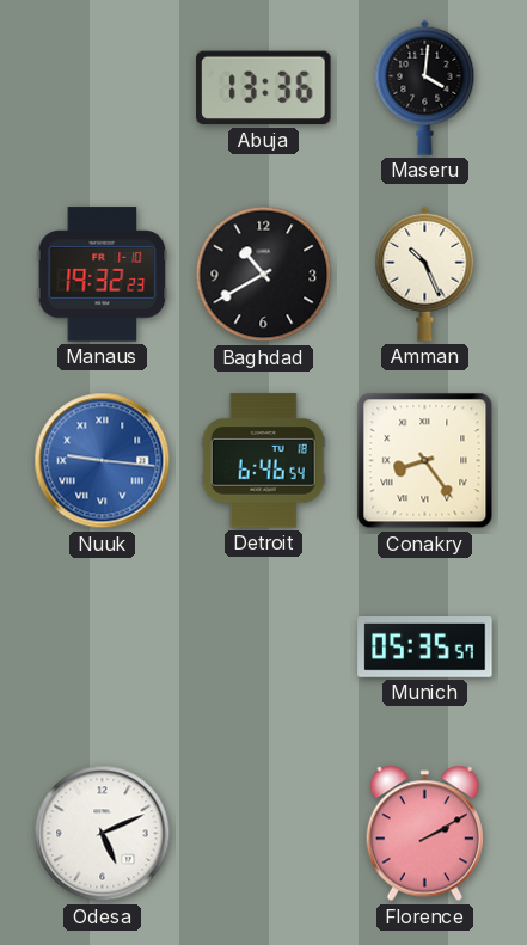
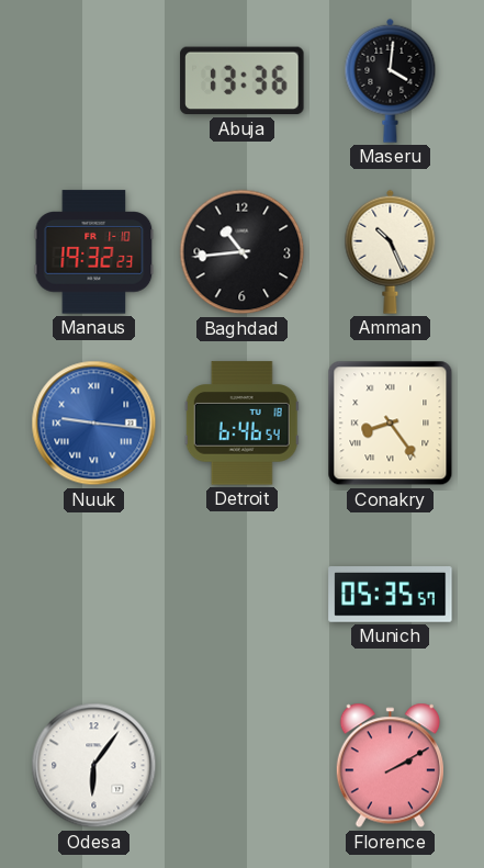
Baghdad: 10:40 -> 10:44 (243, 252)
Odesa: 5:11 -> 6:06 (94, 766)
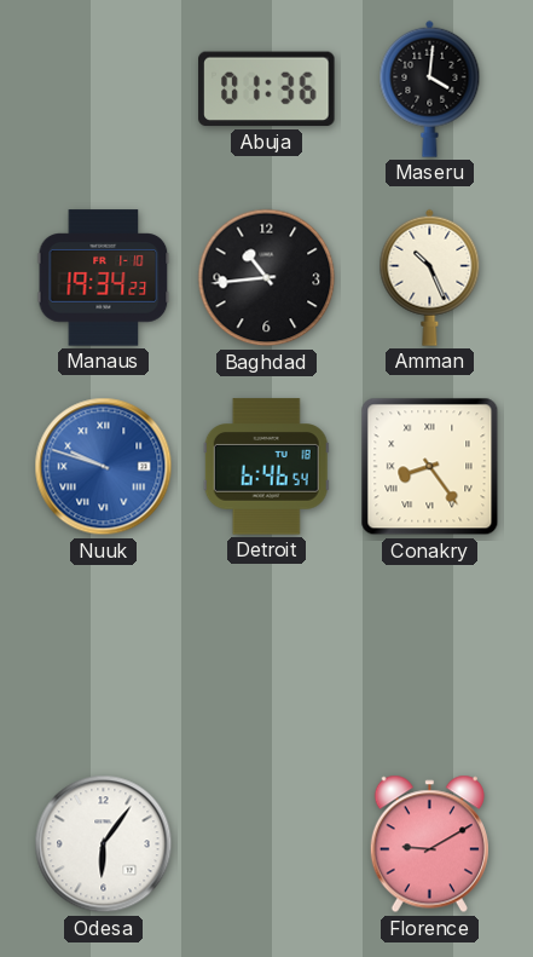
Abuja: 13:36 -> 01:36 (267, 90)
Manaus: 19:32 -> 19:34 (104, 278)
Nuuk: 9:16 -> 9:48 (104, 467)
Munich: 05:35 -> none (391, 595)
Florence: 2:10 -> 9:10 (429, 844)
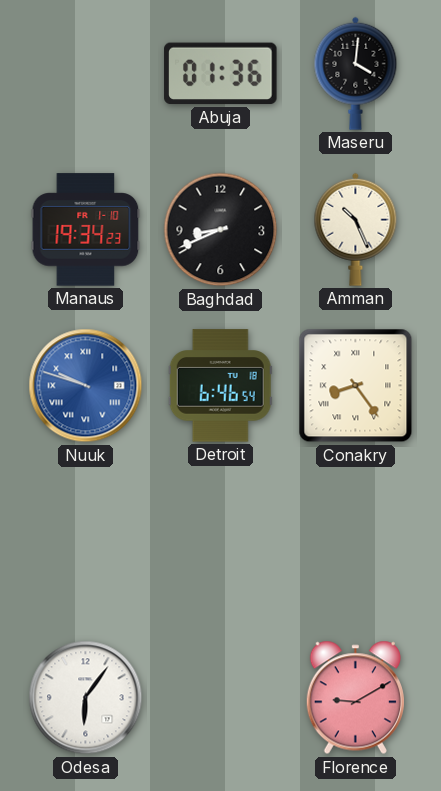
Baghdad: 10:44 -> 8:41 (221, 230)
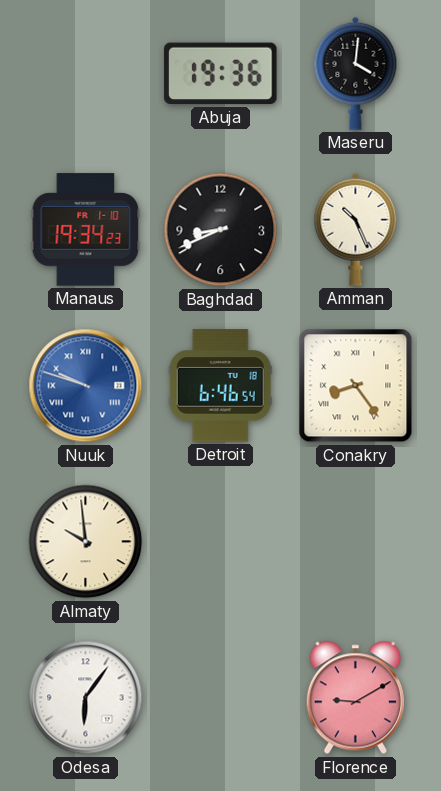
Abuja: 01:36 -> 19:36 (221, 74)
Almaty: none -> 9:59 (86, 542)
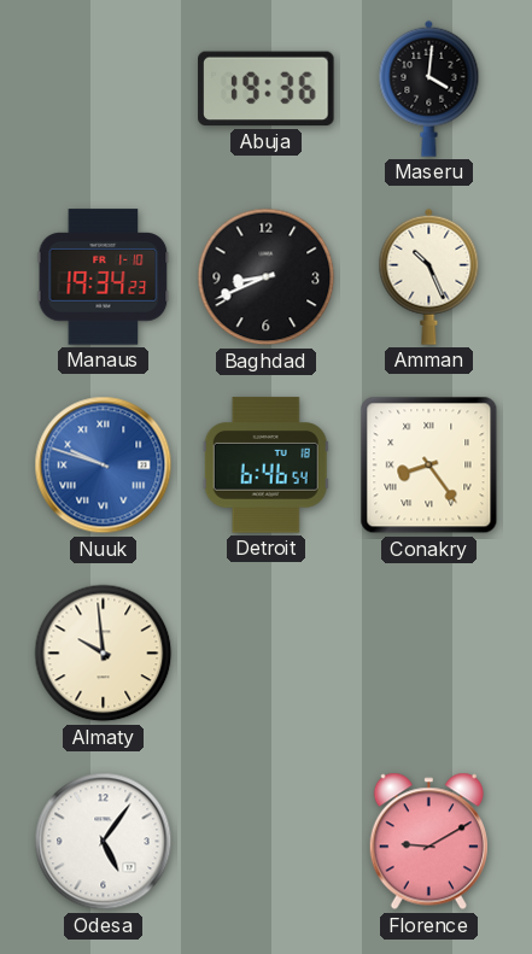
Odesa: 6:06 -> 5:06 (104, 842)
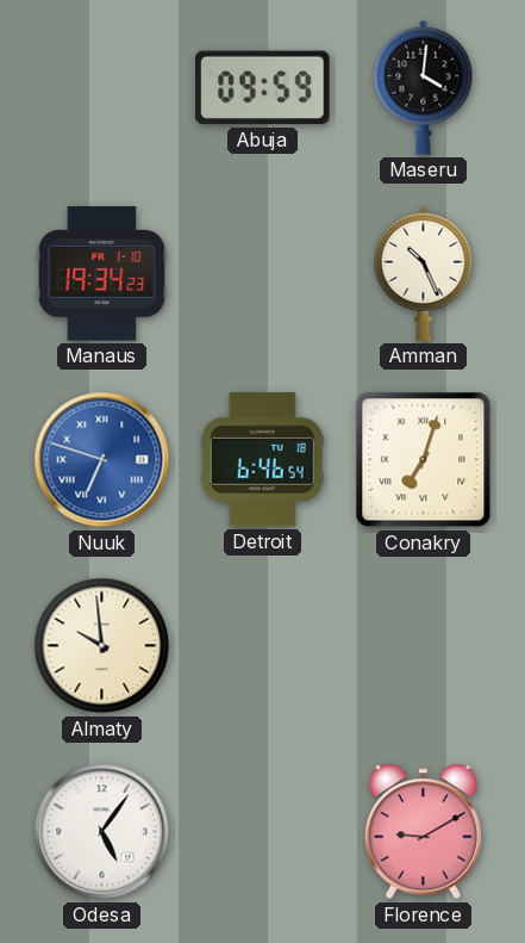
Abuja: 19:36 -> 09:59 (263, 88)
Baghdad: 8:41 -> none (267, 277)
Nuuk: 9:48 -> 6:48 (102, 460)
Conakry: 8:24 -> 7:03 (424, 460)
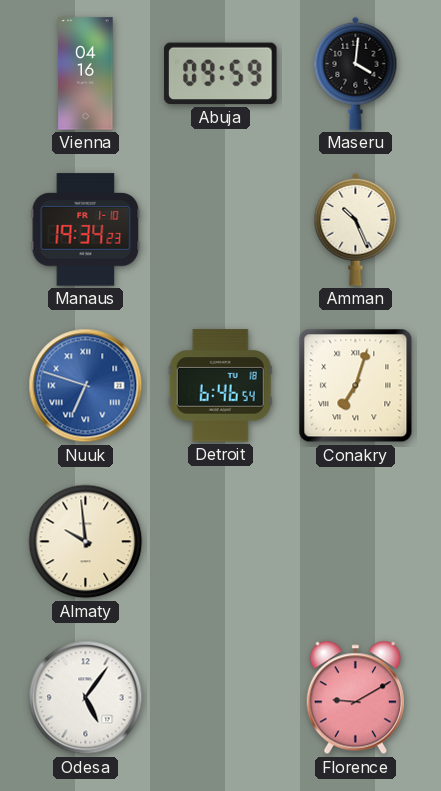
Vienna: none -> 04:16 (86, 74)
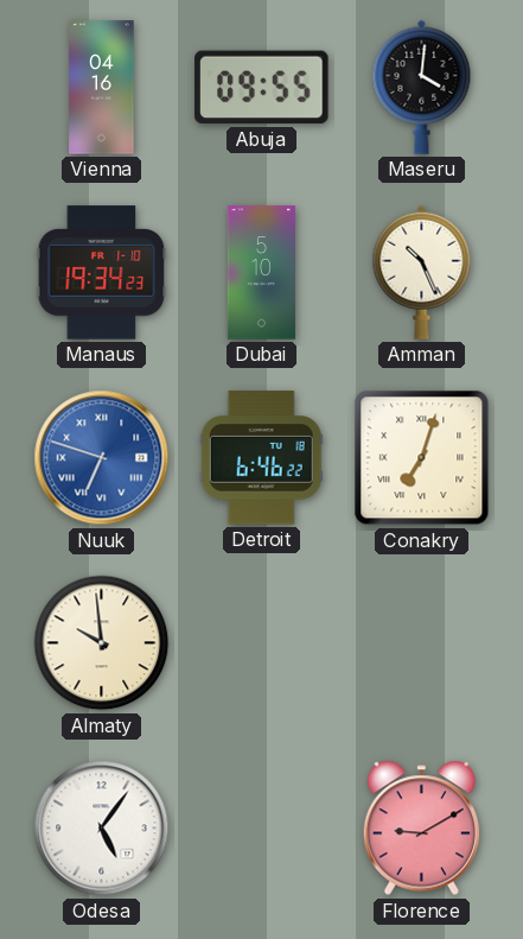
Abuja: 09:59 -> 09:55 (262, 88)
Dubai: none -> 5:10 (261, 273)
Detroit: 6:46:54 -> 6:46:22 (261, 458)
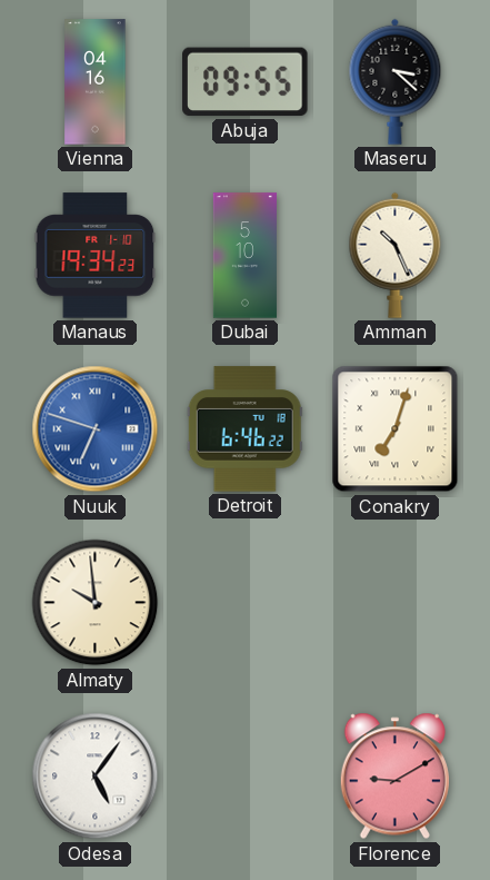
Maseru: 4:01 -> 3:22 (396, 81)
